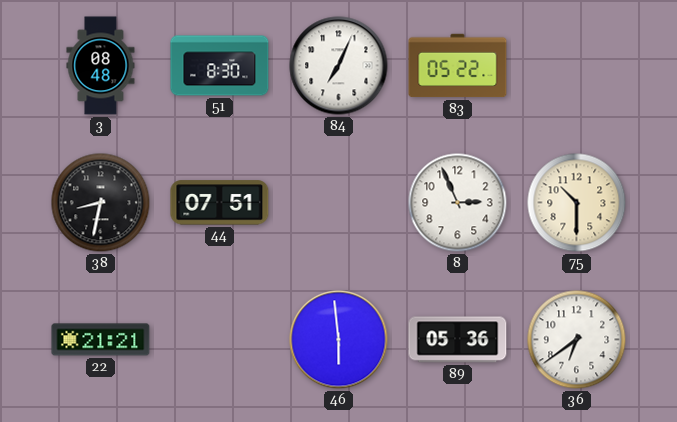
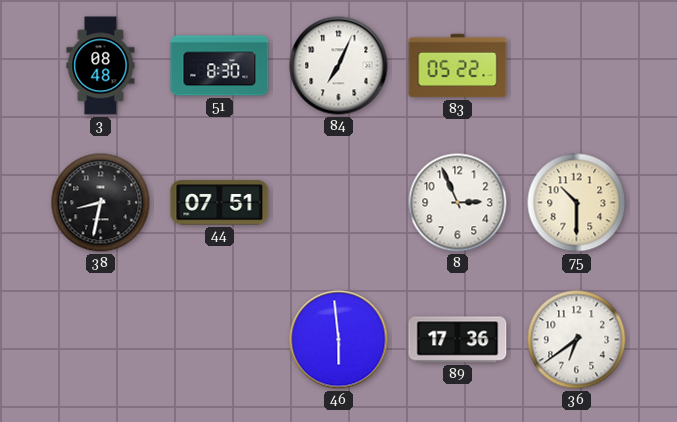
22: 21:21 -> none (101, 340)
89: 05:36 -> 17:36 (458, 340)
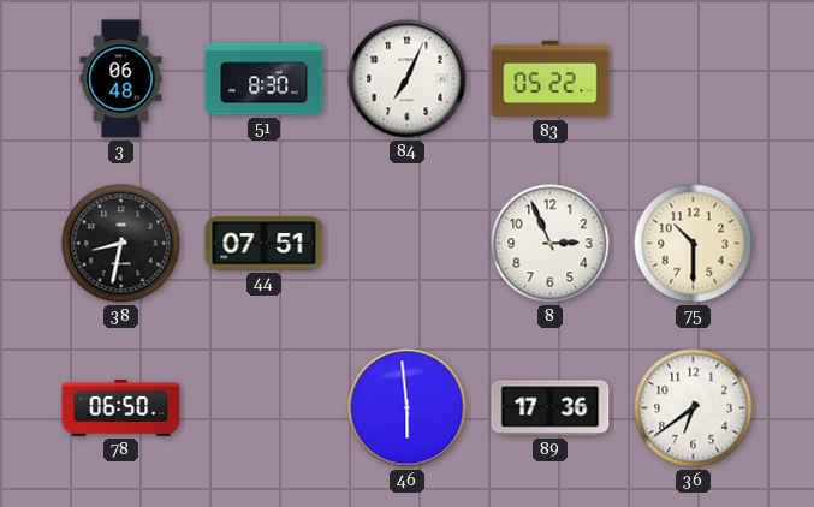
3: 08:48 -> 06:48 (121, 79)
78: none -> 06:50 (121, 407)
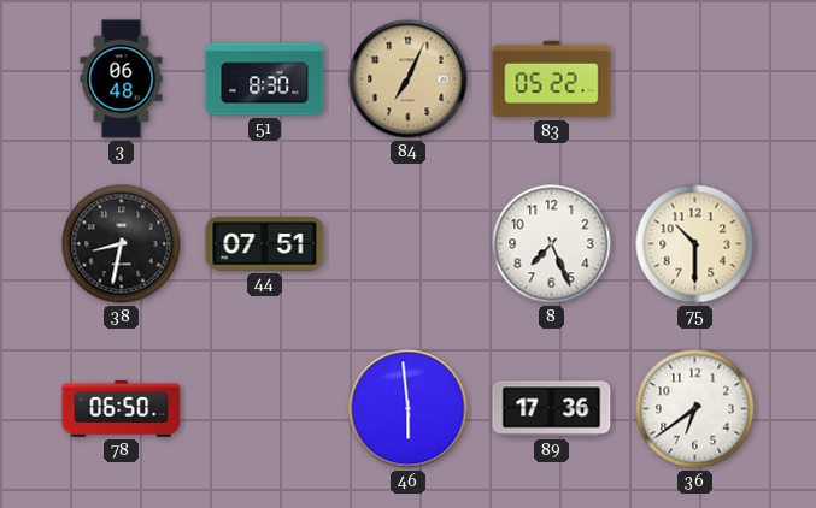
84 dial: white -> champagne (409, 79)
8: 2:56 -> 7:26 (552, 244)
